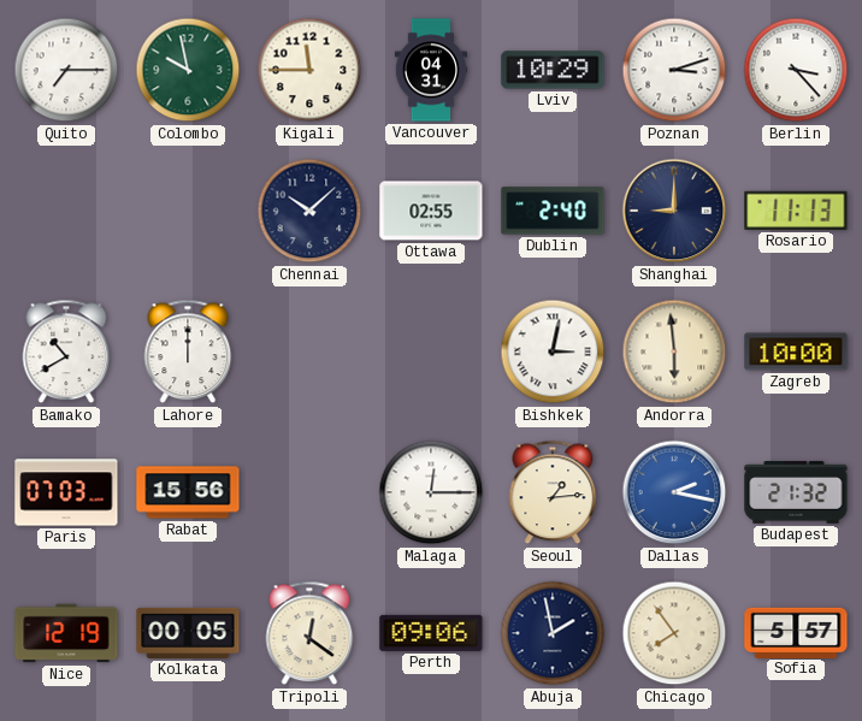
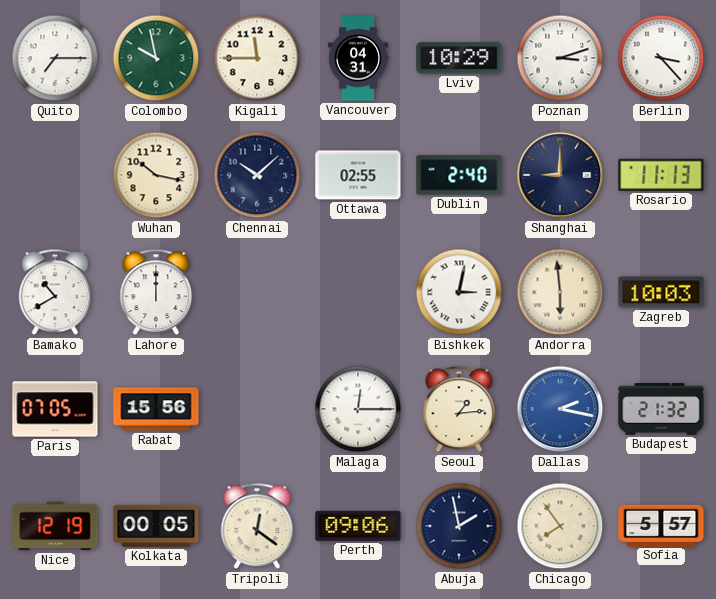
Wuhan: none -> 10:17 (156, 175)
Zagreb: 10:00 -> 10:03 (661, 292)
Paris: 07:03 -> 07:05 (55, 409)
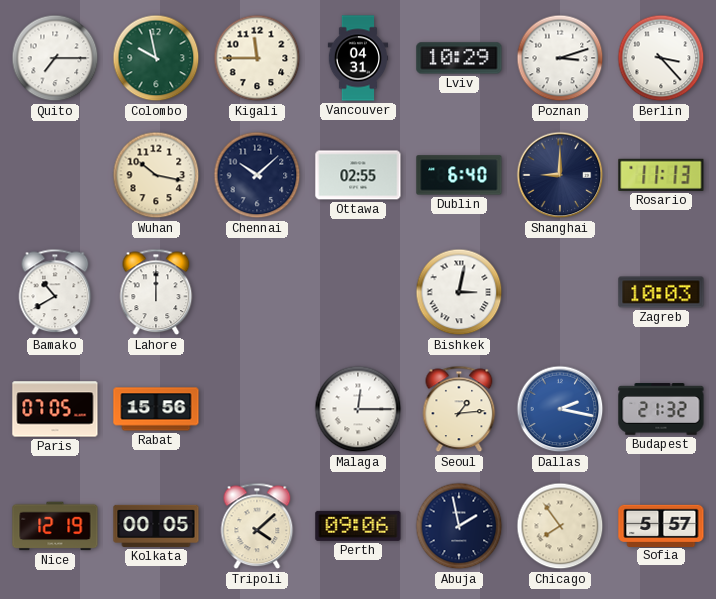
Dublin: 2:40 -> 6:40 (459, 175)
Andorra: 5:59 -> none (560, 292)
Tripoli: 12:21 -> 4:08 (257, 526)
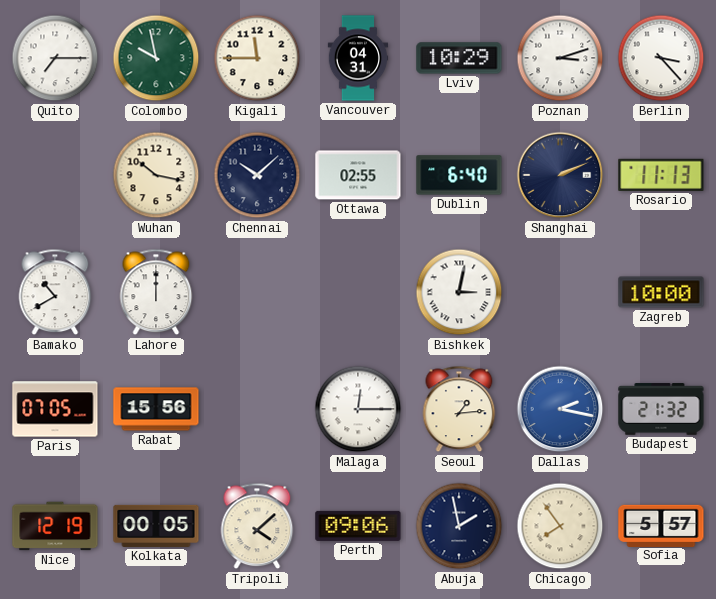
Shanghai: 9:00 -> 2:11 (560, 175)
Zagreb: 10:03 -> 10:00 (661, 292)
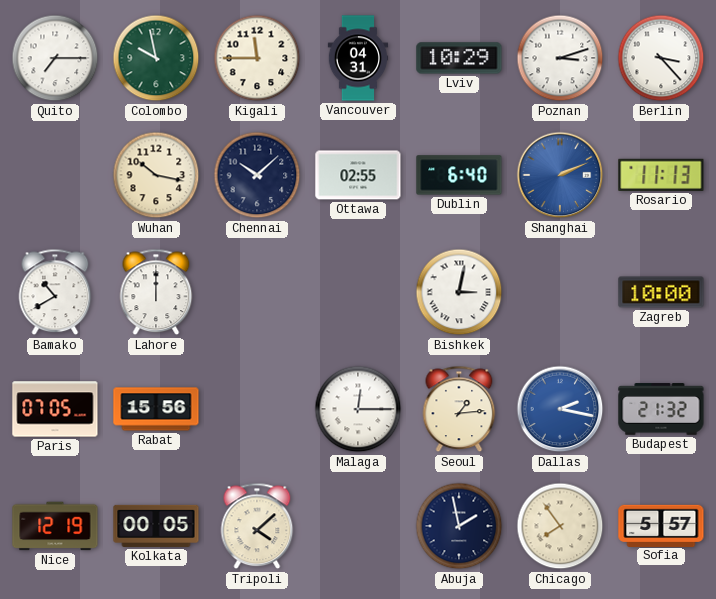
Shanghai dial: navy -> blue (560, 175)
Perth: 09:06 -> none (358, 526)
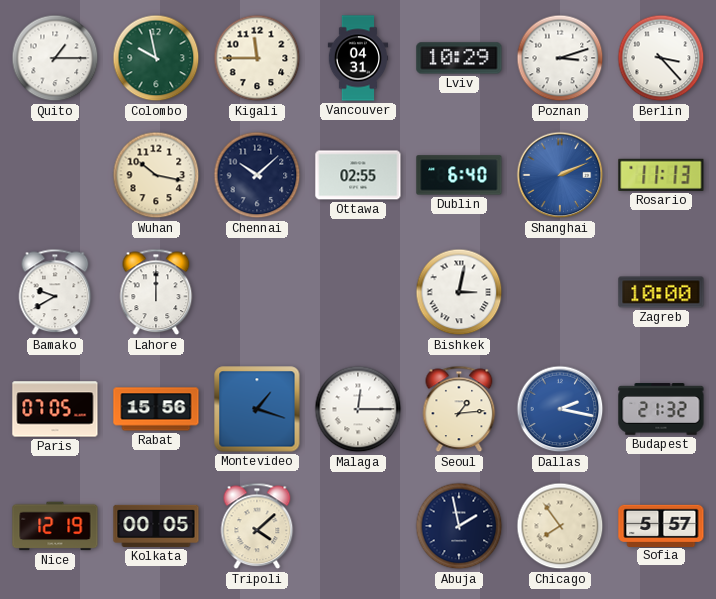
Quito: 7:15 -> 1:15 (55, 58)
Bamako: 10:40 -> 9:40 (55, 292)
Montevideo: none -> 1:18 (257, 409)
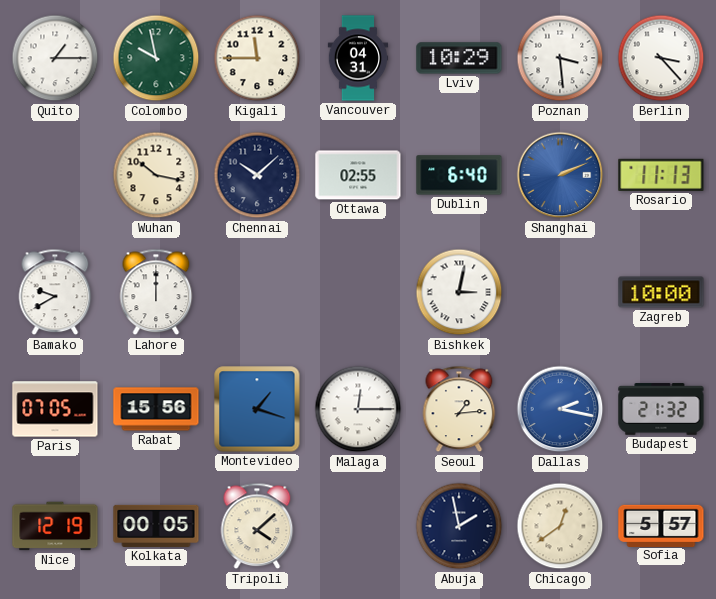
Poznan: 3:12 -> 3:29 (560, 58)
Chicago: 7:54 -> 12:39 (560, 526)
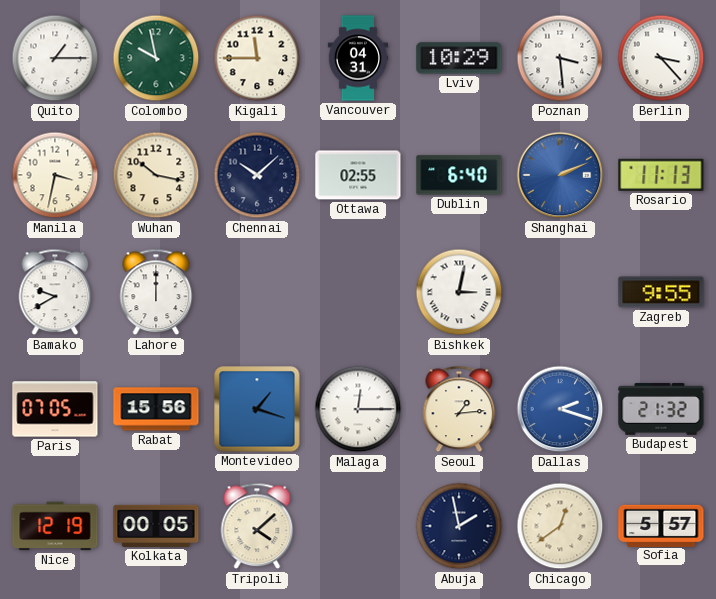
Manila: none -> 3:32 (55, 175)
Zagreb: 10:00 -> 9:55 (661, 292)
Dallas: 2:17 -> 2:18 (560, 409)
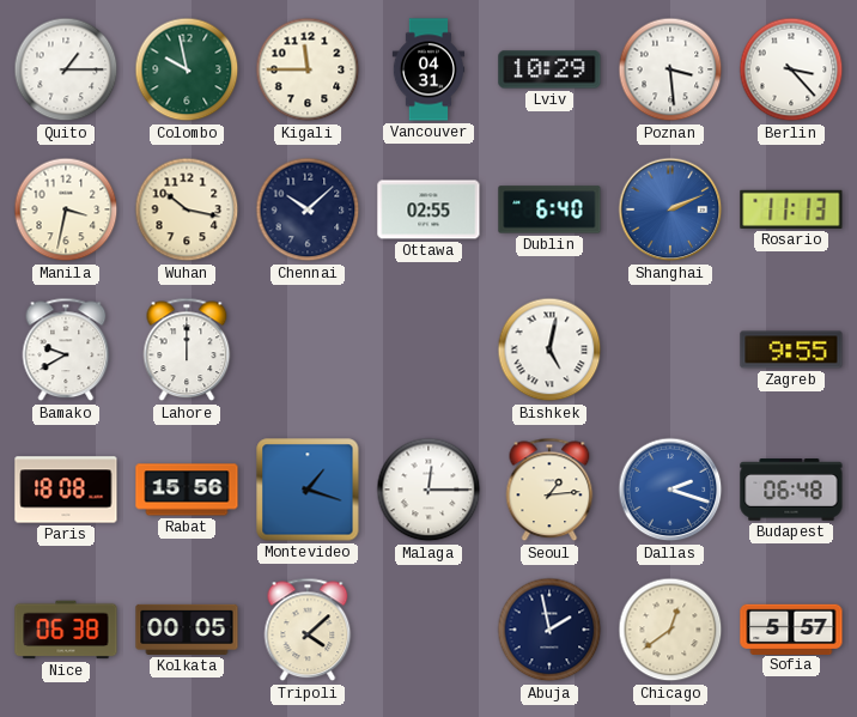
Bishkek: 3:02 -> 5:02 (549, 350)
Paris: 07:05 -> 18:08 (66, 490)
Budapest: 21:32 -> 06:48 (791, 490)
Nice: 12:19 -> 06:38 (66, 630)
